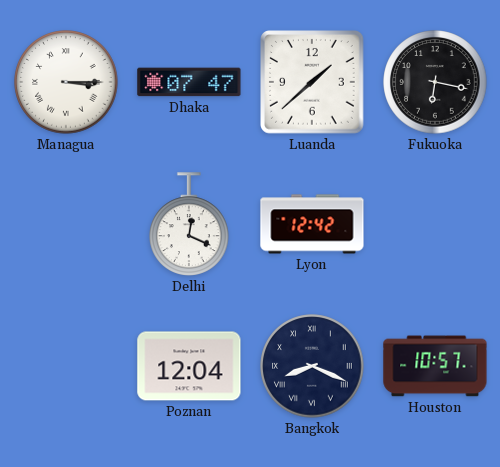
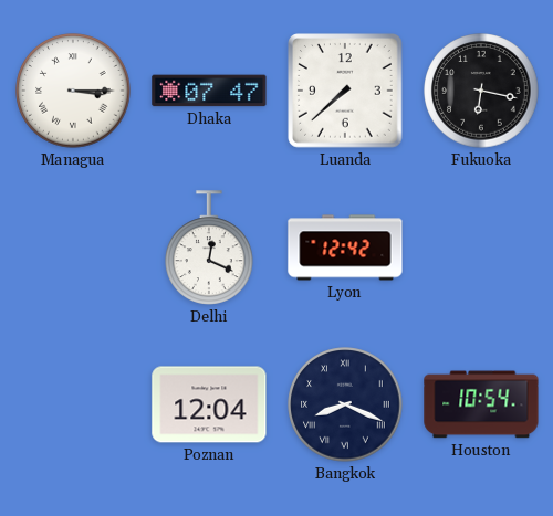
Luanda: 1:38 -> 7:38 (346, 92)
Houston: 10:57 -> 10:54 (481, 404)
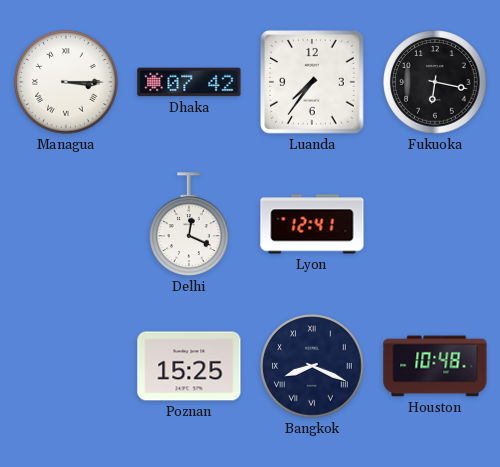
Dhaka: 07:47 -> 07:42 (189, 82)
Luanda: 7:38 -> 7:36 (313, 83)
Lyon: 12:42 -> 12:41 (312, 224)
Poznan: 12:04 -> 15:25 (189, 366)
Houston: 10:54 -> 10:48 (435, 366)
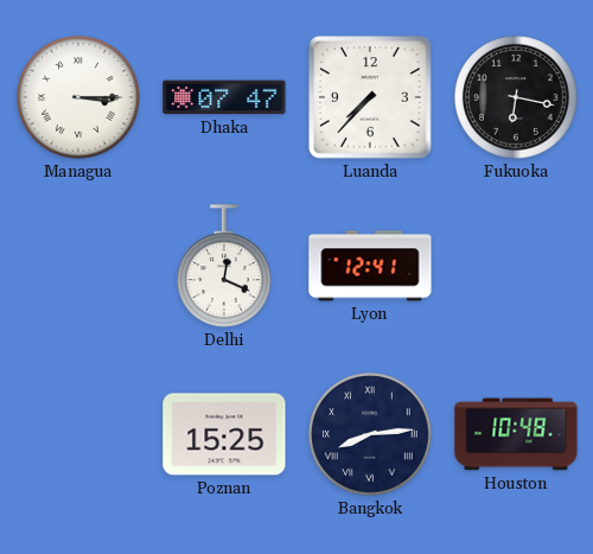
Dhaka: 07:42 -> 07:47 (224, 97)
Luanda: 7:36 -> 7:37 (371, 98)
Bangkok: 8:19 -> 8:14 (370, 434)
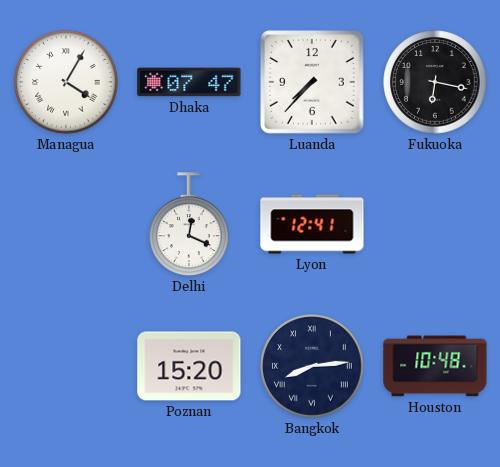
Managua: 3:15 -> 4:05 (66, 82)
Poznan: 15:25 -> 15:20 (189, 366)
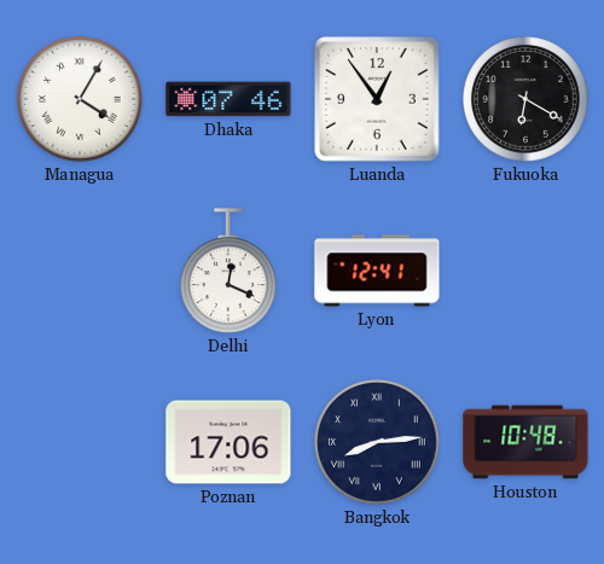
Dhaka: 07:47 -> 07:46 (228, 99)
Luanda: 7:37 -> 12:54 (378, 100)
Fukuoka: 6:17 -> 6:20 (525, 99)
Poznan: 15:20 -> 17:06 (228, 442)
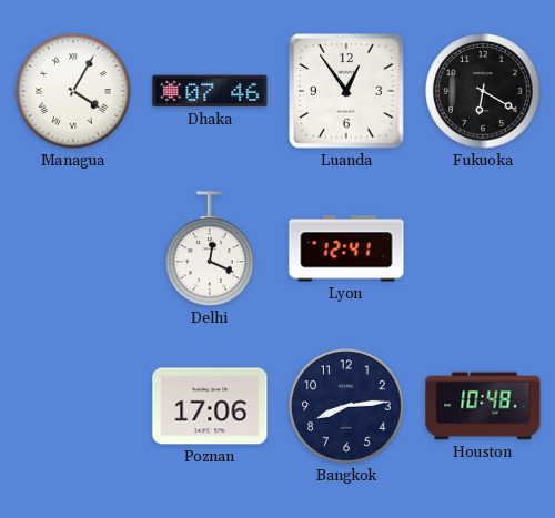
Bangkok numerals: Roman -> Arabic (346, 406)
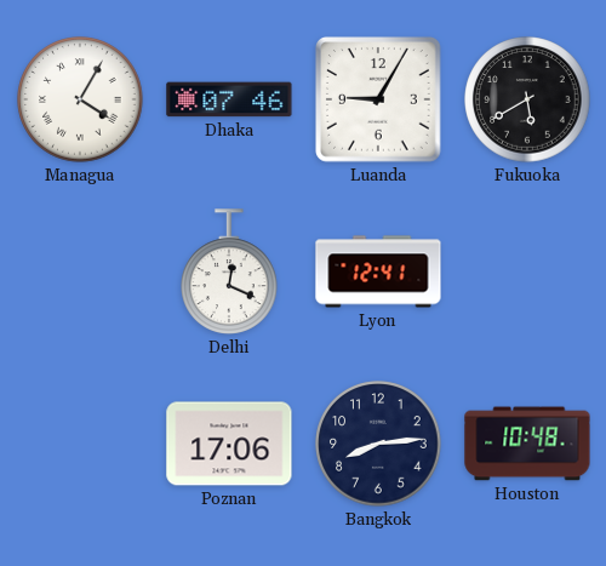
Luanda: 12:54 -> 9:05 (379, 101)
Fukuoka: 6:20 -> 5:40 (527, 99)
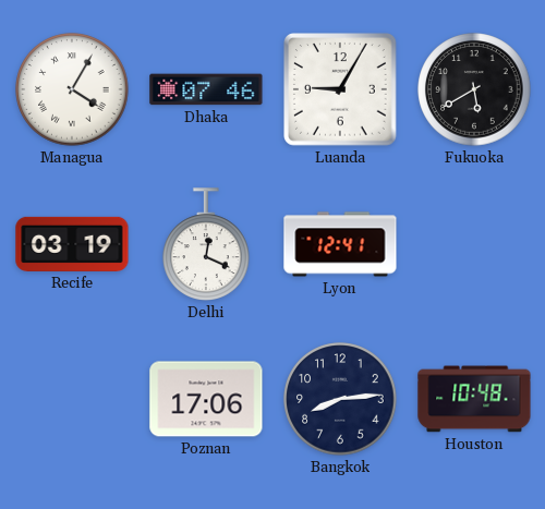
Recife: none -> 03:19 (72, 244)
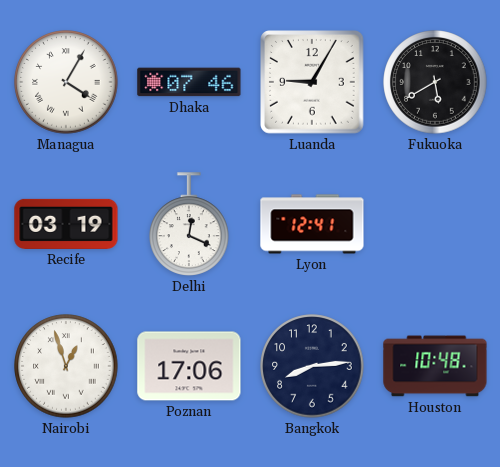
Nairobi: none -> 12:57 (66, 366)
